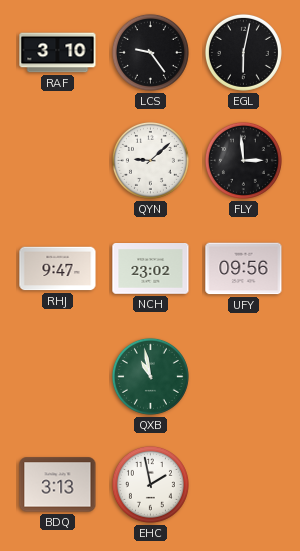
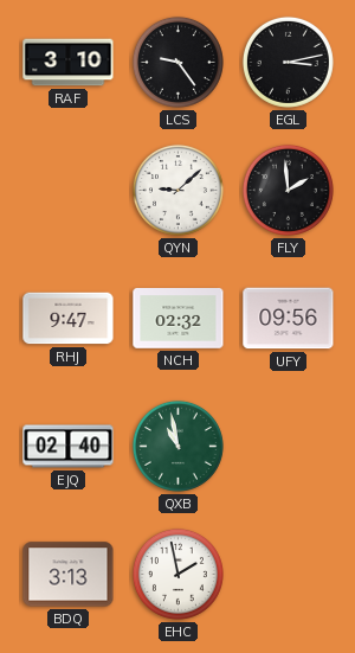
EGL: 6:02 -> 3:13 (288, 62)
FLY: 2:59 -> 1:59 (288, 190)
NCH: 23:02 -> 02:32 (179, 319)
EJQ: none -> 02:40 (69, 447)
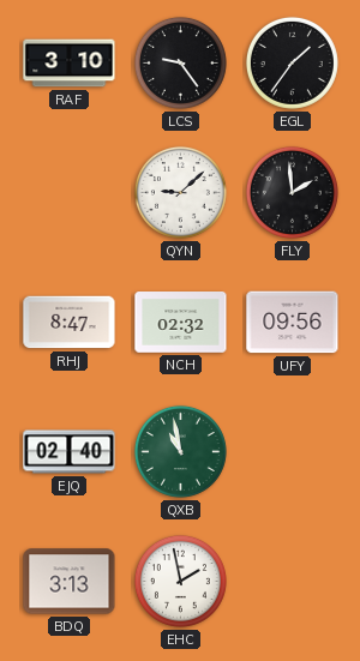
EGL: 3:13 -> 1:36 (292, 62)
RHJ: 9:47 -> 8:47 (70, 323)
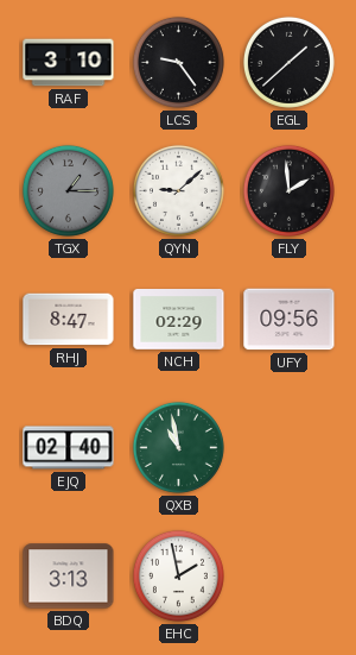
EGL: 1:36 -> 1:38 (288, 62)
TGX: none -> 1:15 (68, 190)
NCH: 02:32 -> 02:29 (179, 320)
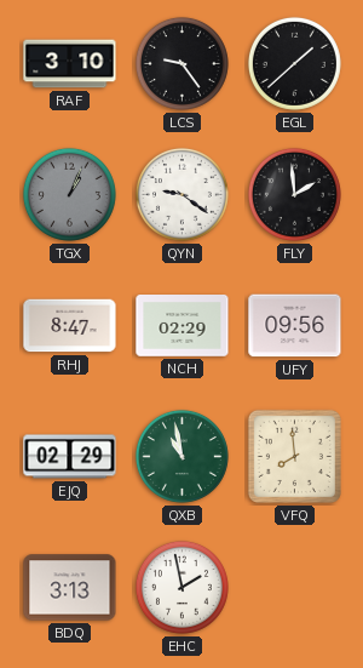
TGX: 1:15 -> 1:04 (69, 194)
QYN: 9:08 -> 9:21 (181, 194)
EJQ: 02:40 -> 02:29 (70, 457)
VFQ: none -> 7:59 (294, 456)
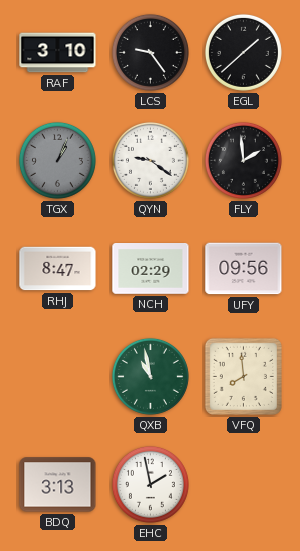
EJQ: 02:29 -> none (70, 457)
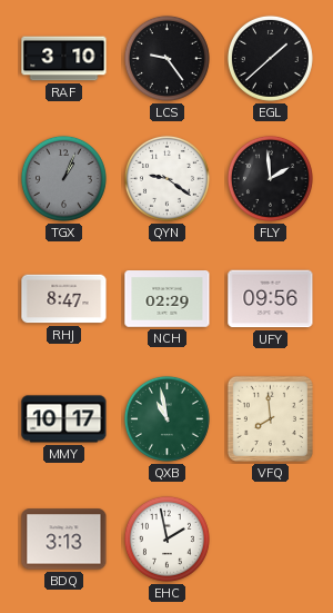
MMY: none -> 10:17 (64, 419)
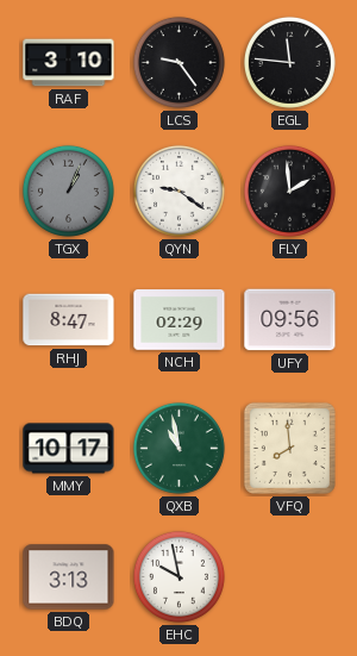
EGL: 1:38 -> 11:46 (289, 62)
EHC: 1:58 -> 9:58 (178, 576)
